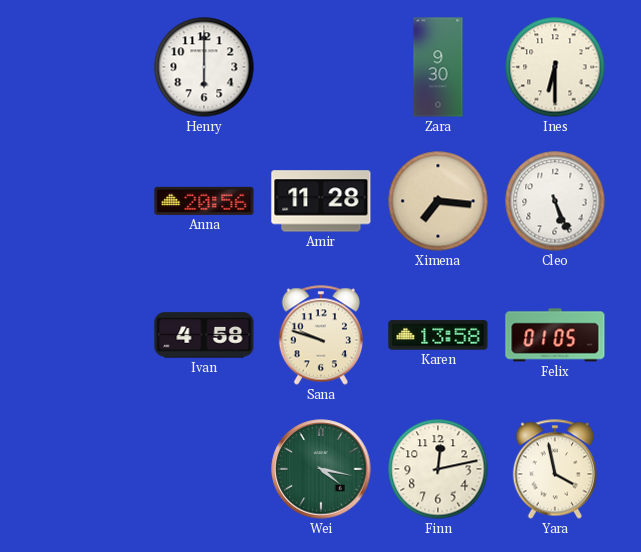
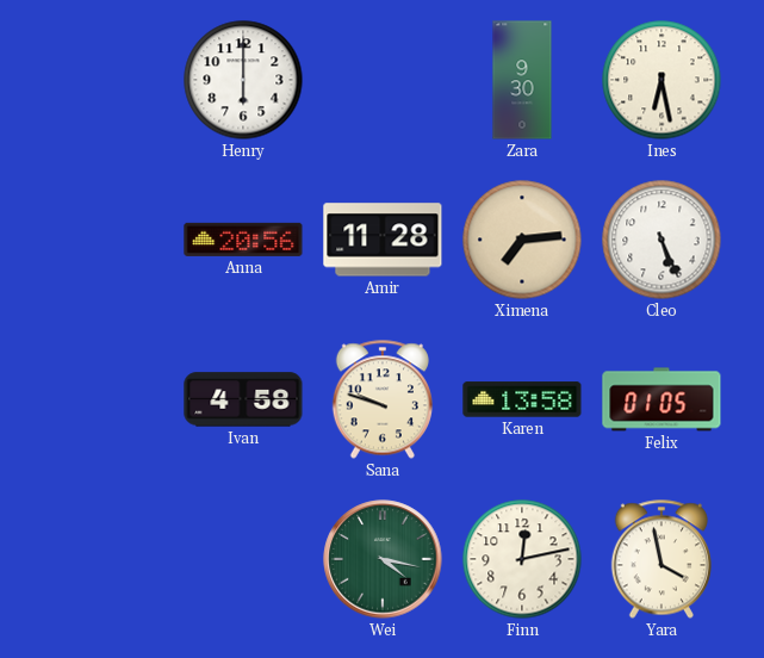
Ines: 6:30 -> 6:28 (661, 80)
Ximena: 7:16 -> 7:14 (522, 240)
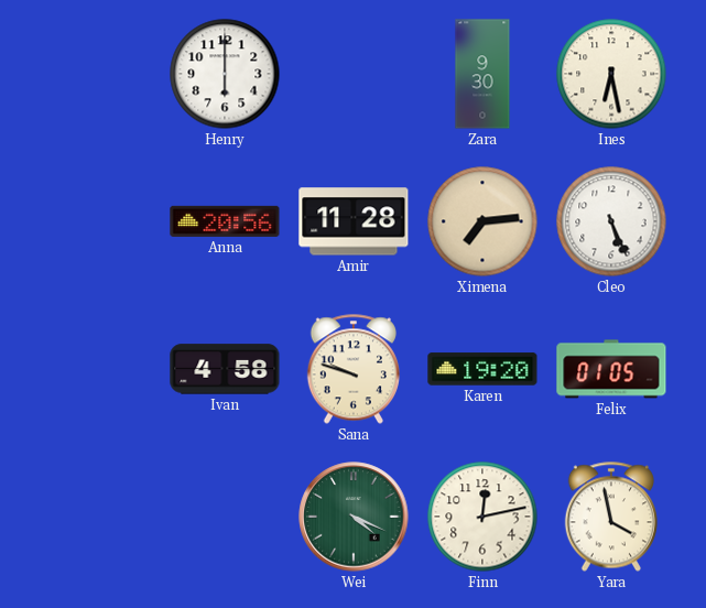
Karen: 13:58 -> 19:20 (482, 369)
Wei: 4:17 -> 4:19 (354, 517)
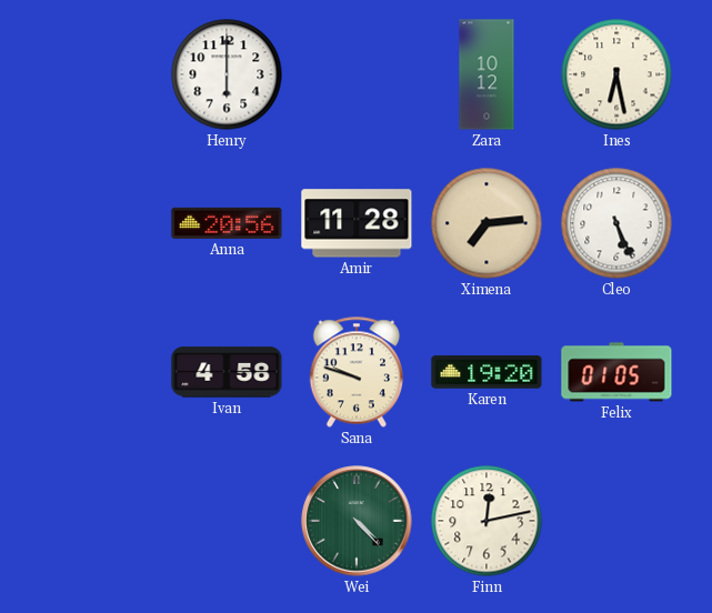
Zara: 9:30 -> 10:12 (487, 74)
Wei: 4:19 -> 4:23 (357, 521)
Yara: 3:58 -> none (611, 517)
